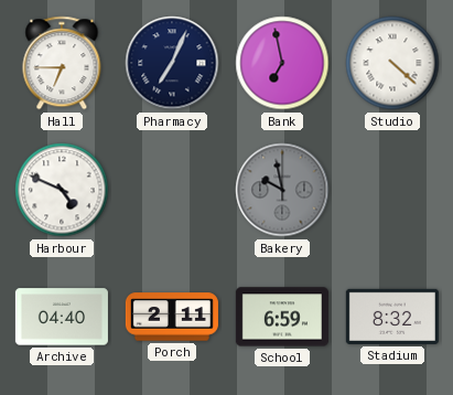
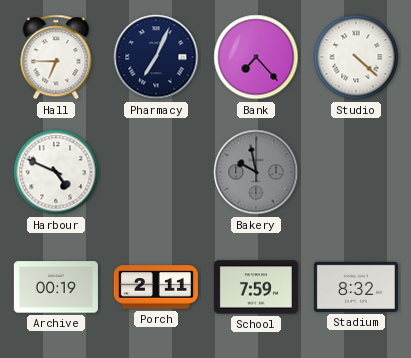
Bank: 6:58 -> 7:23 (256, 57)
Archive: 04:40 -> 00:19 (56, 287)
School: 6:59 -> 7:59 (256, 287)
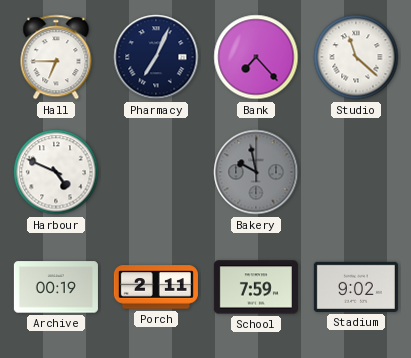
Studio: 4:22 -> 11:22 (356, 57)
Stadium: 8:32 -> 9:02 (356, 287)
